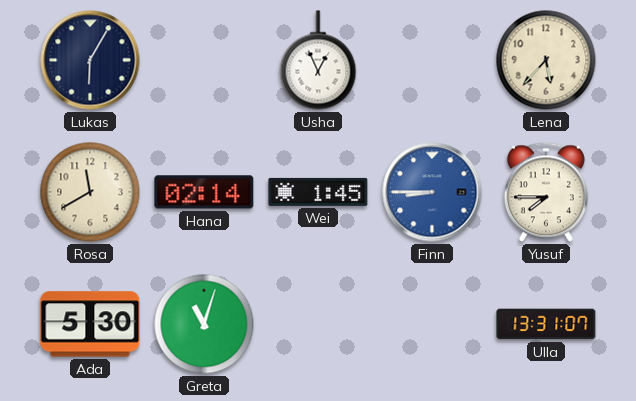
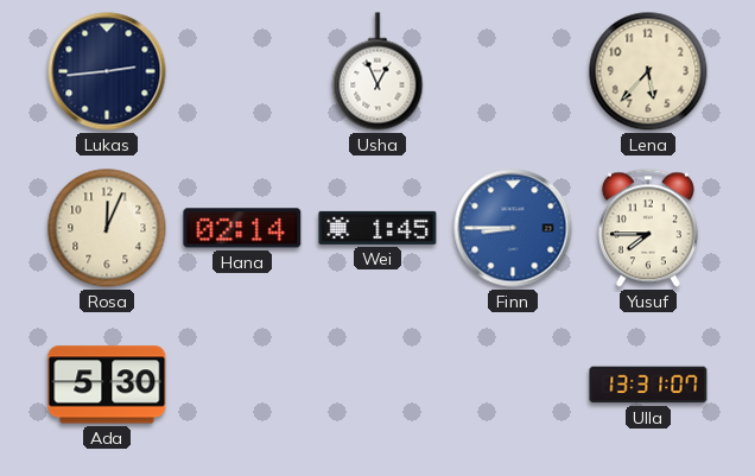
Lukas: 6:05 -> 2:44 (107, 71)
Rosa: 11:40 -> 12:04 (107, 228)
Greta: 11:03 -> none (204, 324)
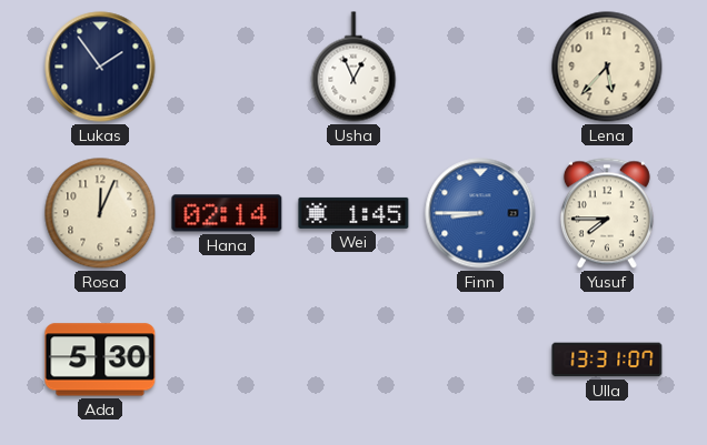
Lukas: 2:44 -> 1:54 (100, 67)
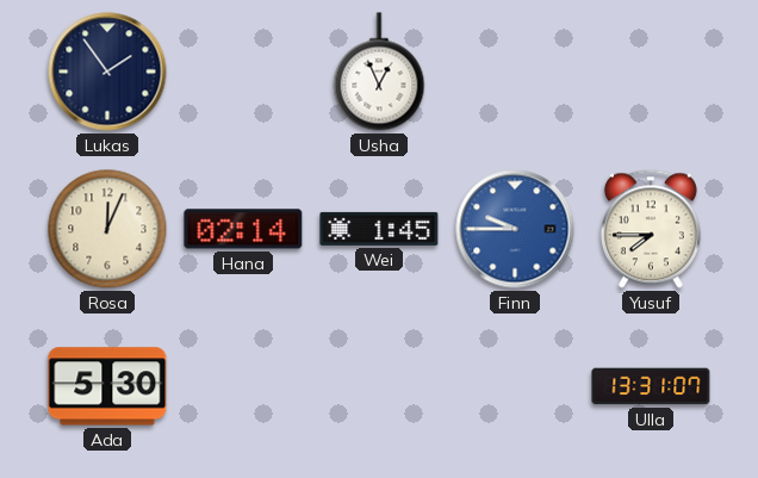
Lena: 5:37 -> none (607, 67)
Finn: 8:45 -> 9:45 (515, 229)
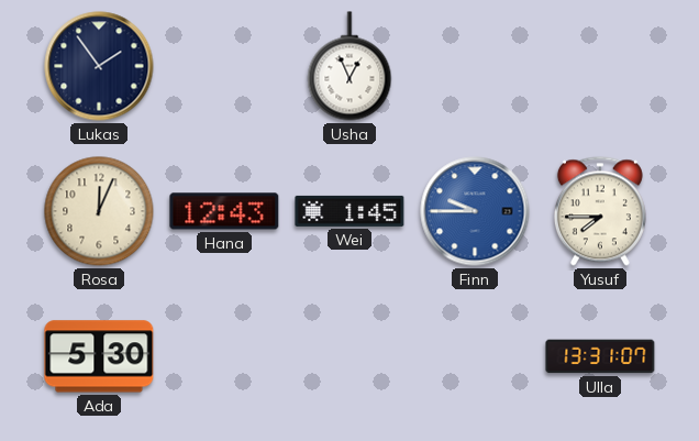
Hana: 02:14 -> 12:43 (224, 211)
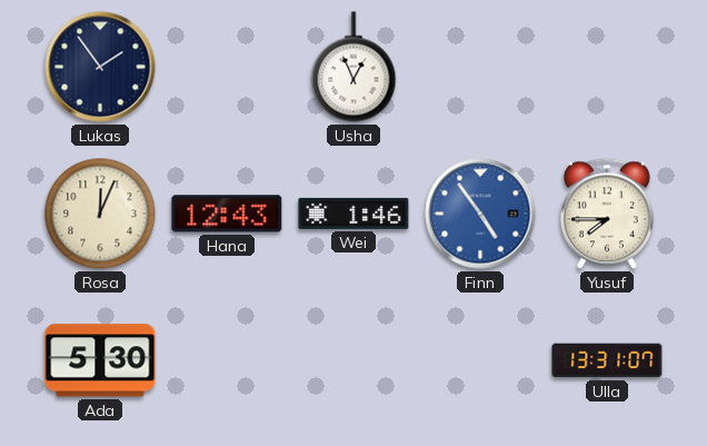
Wei: 1:45 -> 1:46 (353, 214)
Finn: 9:45 -> 4:54 (480, 214)
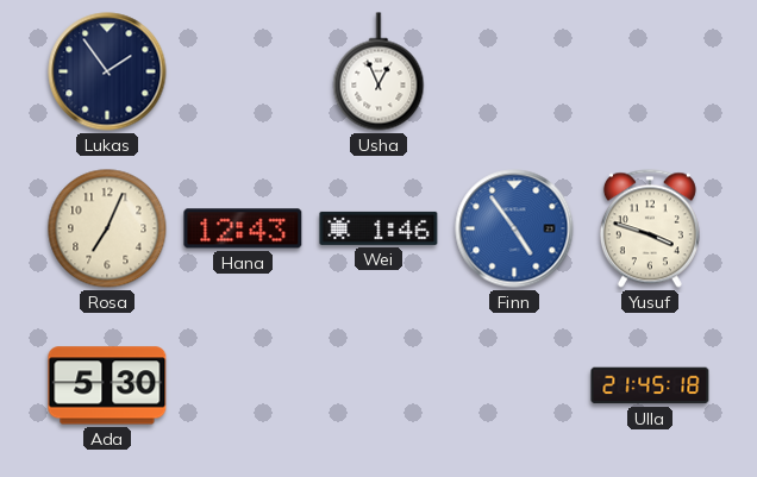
Rosa: 12:04 -> 7:04 (107, 228)
Yusuf: 7:45 -> 3:48 (650, 228)
Ulla: 13:31 -> 21:45 (650, 385)
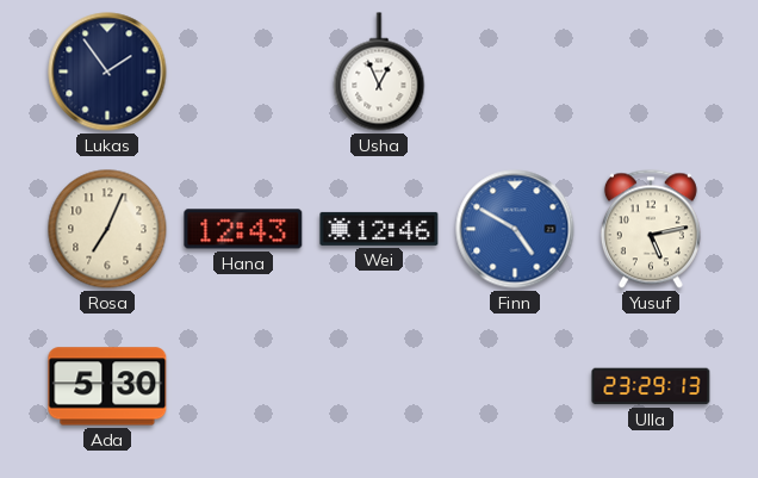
Wei: 1:46 -> 12:46 (379, 229)
Finn: 4:54 -> 4:50 (515, 229)
Yusuf: 3:48 -> 5:13 (651, 229)
Ulla: 21:45 -> 23:29 (651, 386)
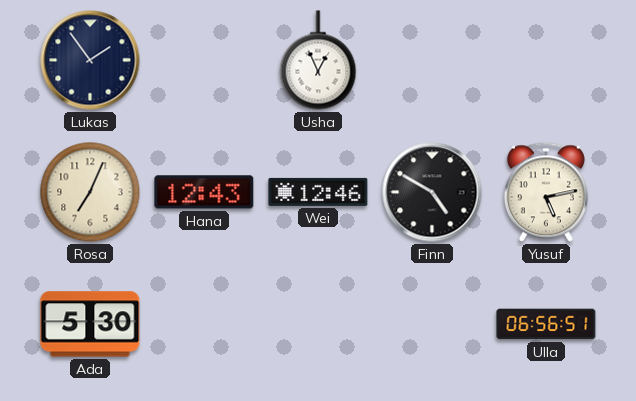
Finn dial: blue -> black (432, 192)
Ulla: 23:29 -> 06:56 (546, 324)
